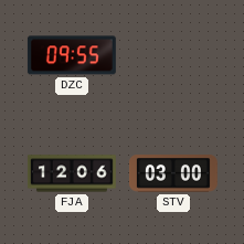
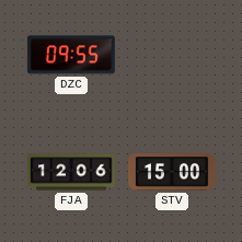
STV: 03:00 -> 15:00 (172, 172)
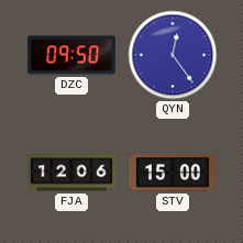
DZC: 09:55 -> 09:50 (71, 55)
QYN: none -> 12:24 (173, 55)
